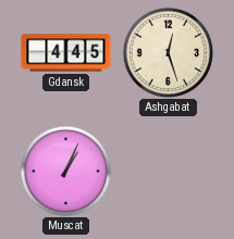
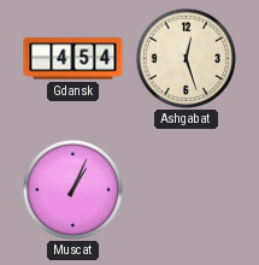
Gdansk: 4:45 -> 4:54 (73, 59)
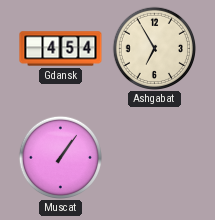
Ashgabat: 12:27 -> 6:55 (155, 48)
Muscat: 1:04 -> 1:06 (61, 157)
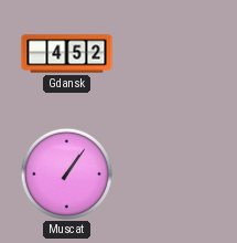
Gdansk: 4:54 -> 4:52 (67, 54)
Ashgabat: 6:55 -> none (155, 48)
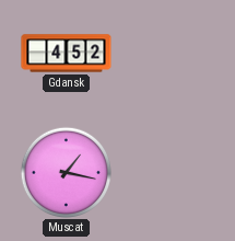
Muscat: 1:06 -> 1:17 (67, 172)
